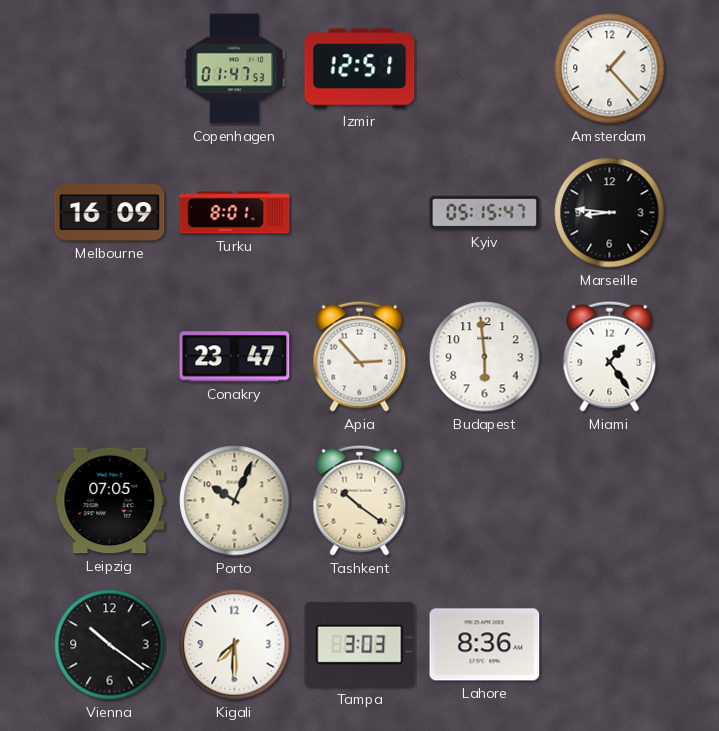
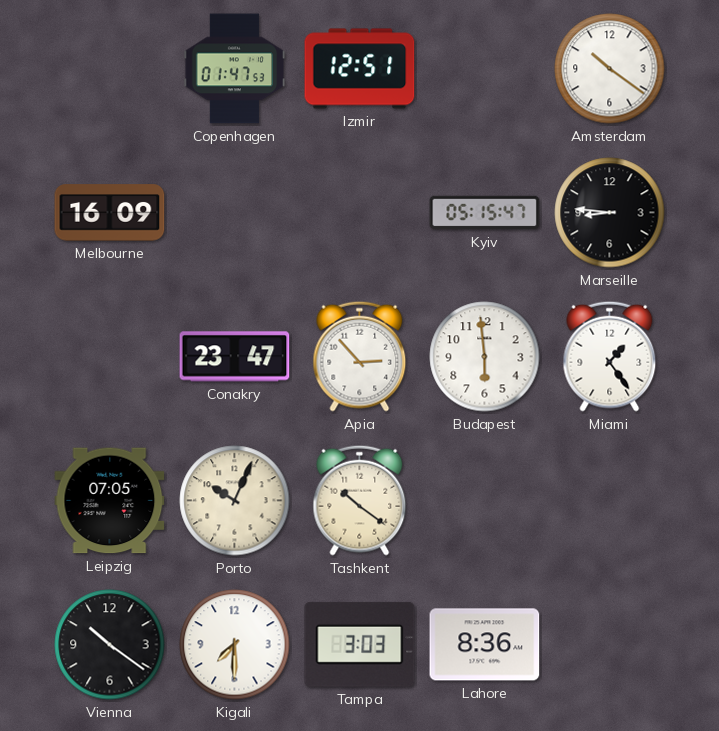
Amsterdam: 1:23 -> 10:21 (610, 69)
Turku: 8:01 -> none (235, 213)
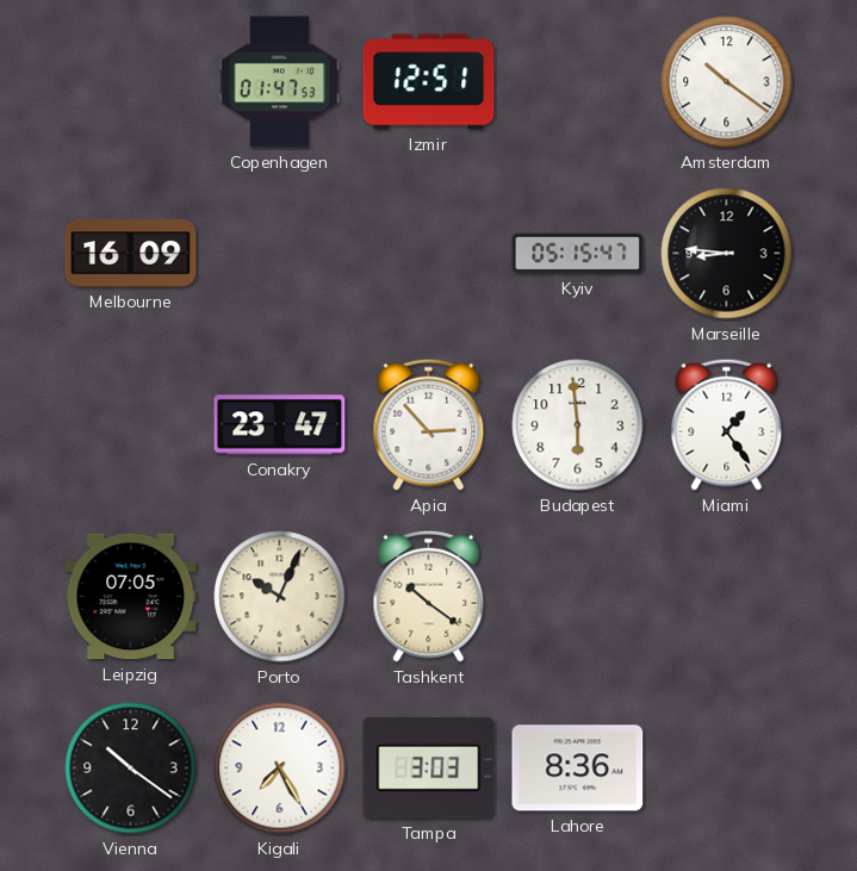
Kigali: 7:30 -> 7:25 (280, 769)
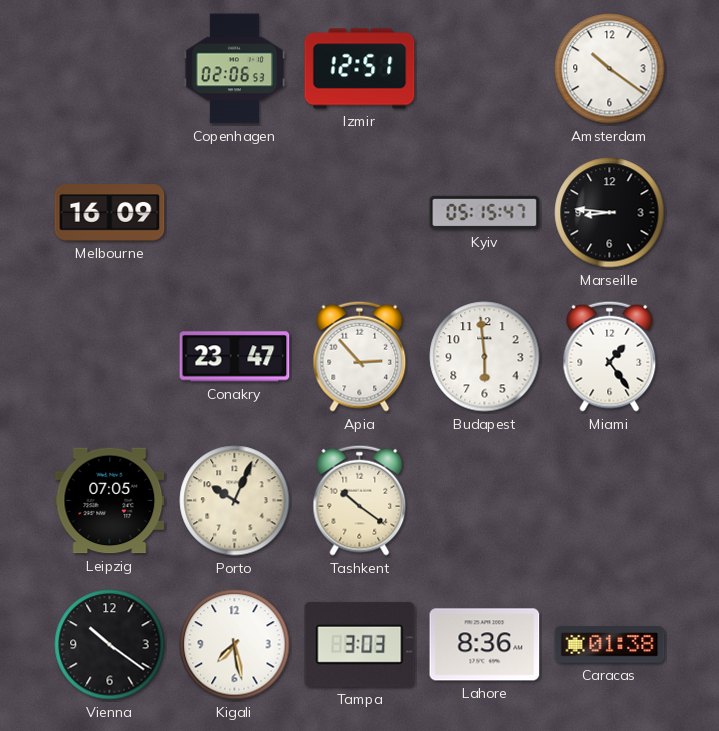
Copenhagen: 01:47 -> 02:06 (235, 69)
Kigali: 7:25 -> 7:28 (235, 645)
Caracas: none -> 01:38 (610, 645)
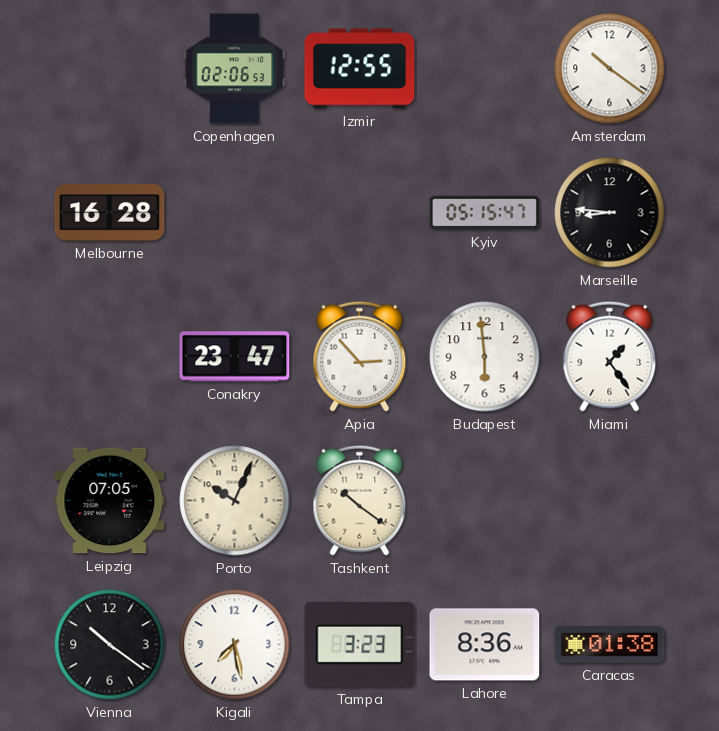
Izmir: 12:51 -> 12:55 (360, 69)
Melbourne: 16:09 -> 16:28 (110, 213)
Tampa: 3:03 -> 3:23 (360, 644)
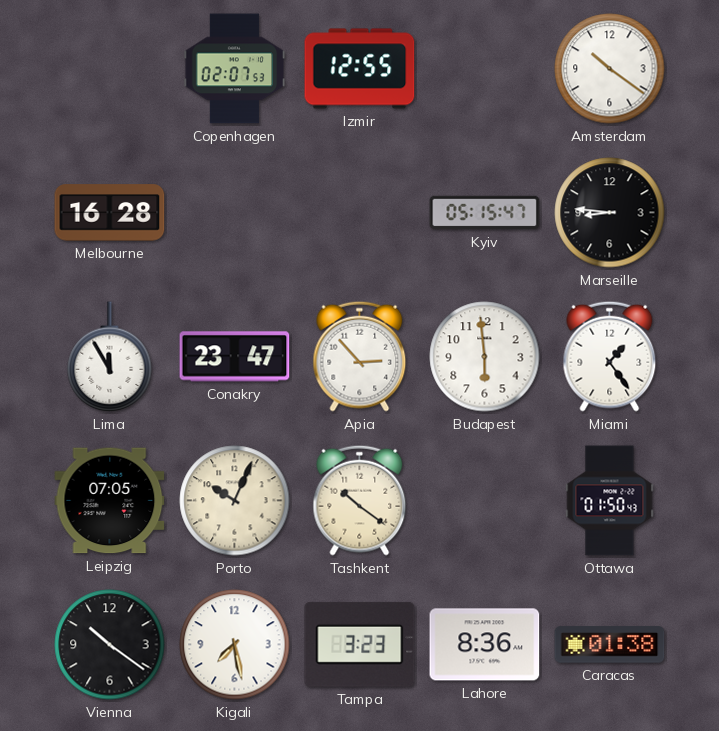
Copenhagen: 02:06 -> 02:07 (235, 69)
Lima: none -> 11:55 (110, 357)
Ottawa: none -> 01:50 (610, 501)
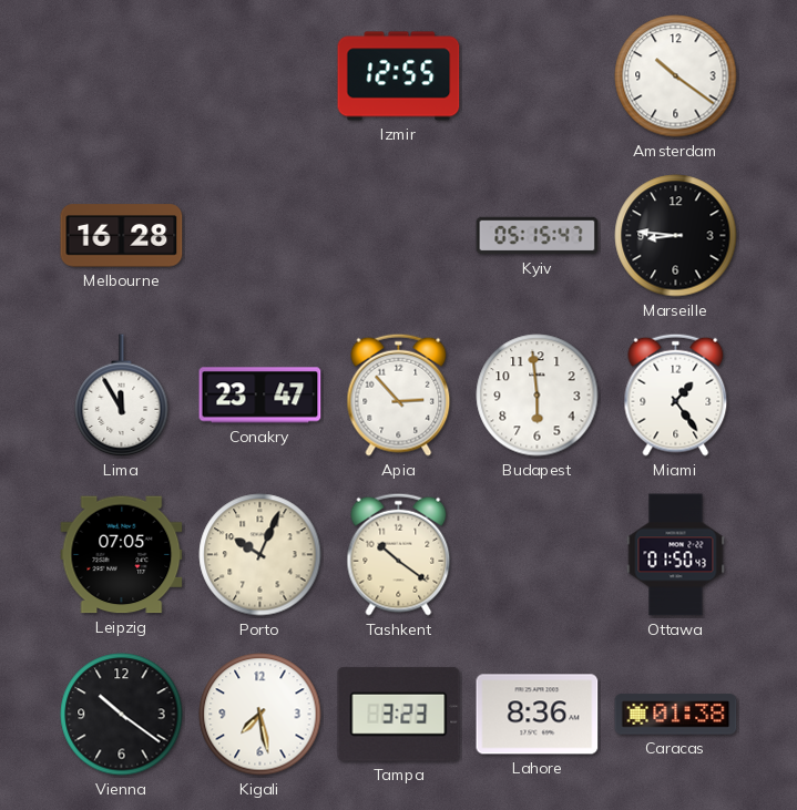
Copenhagen: 02:07 -> none (235, 69)
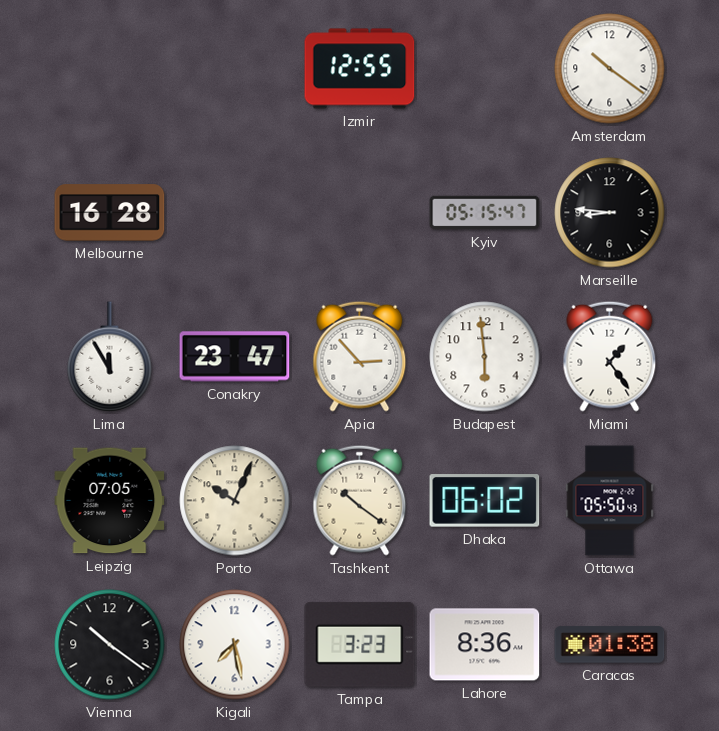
Dhaka: none -> 06:02 (485, 501)
Ottawa: 01:50 -> 05:50 (610, 501)
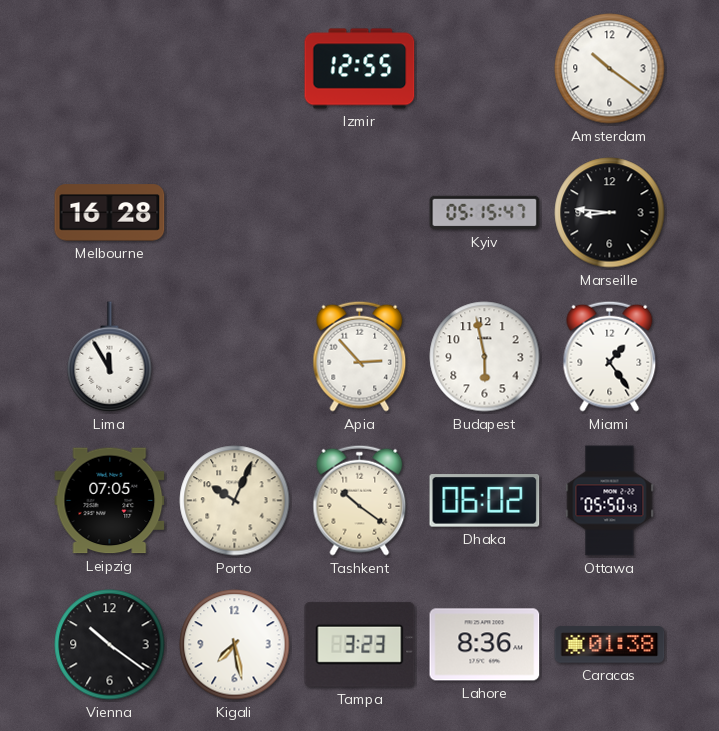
Conakry: 23:47 -> none (235, 357)
Budapest: 5:59 -> 5:58 (485, 357)
